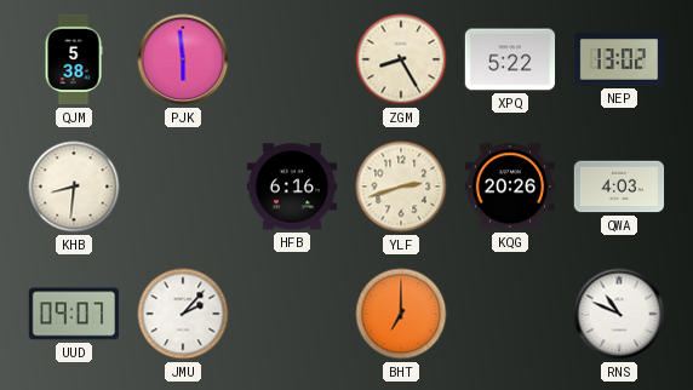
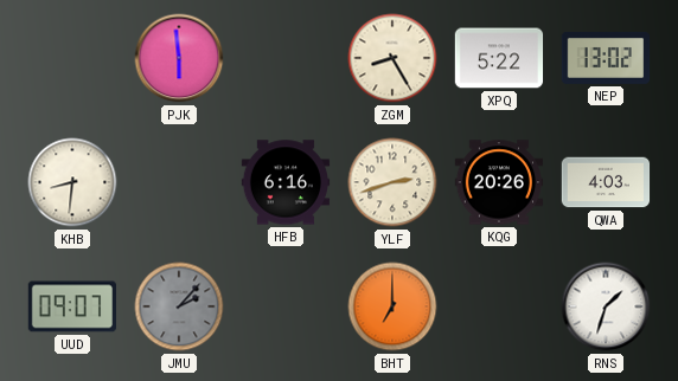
QJM: 5:38 -> none (74, 59)
JMU dial: white -> grey (179, 306)
RNS: 10:49 -> 1:33 (606, 306)
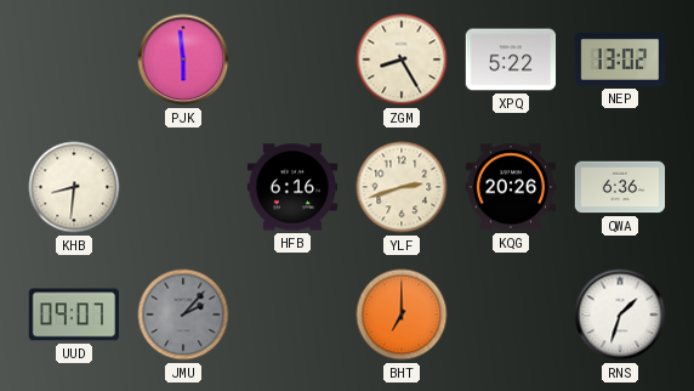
QWA: 4:03 -> 6:36 (620, 187)
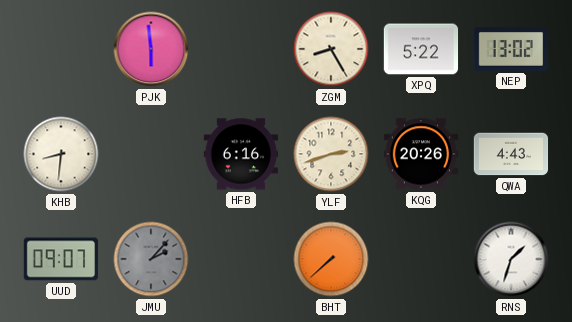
QWA: 6:36 -> 4:43 (511, 154)
BHT: 7:00 -> 7:38 (331, 259)
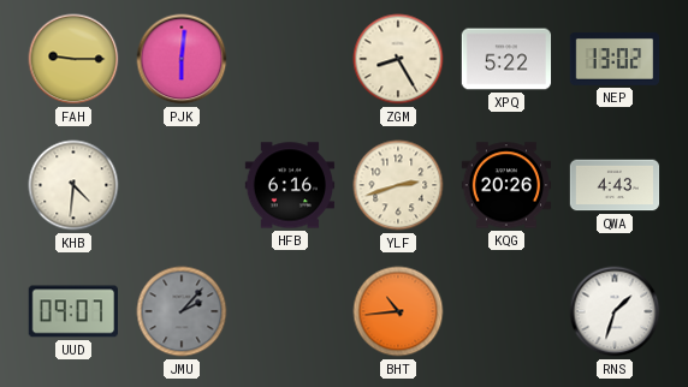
FAH: none -> 9:15 (73, 59)
PJK: 5:59 -> 6:01 (182, 59)
KHB: 8:31 -> 4:31 (73, 185)
BHT: 7:38 -> 10:44 (398, 311)
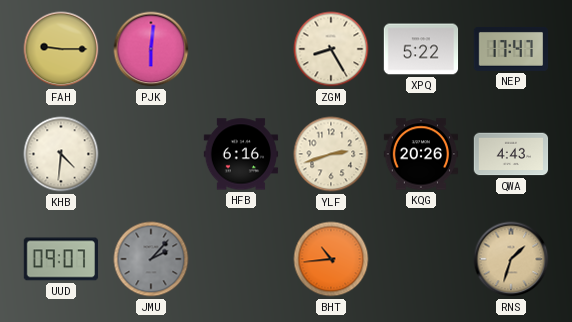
NEP: 13:02 -> 17:47 (511, 49)
RNS dial: white -> champagne (511, 259)
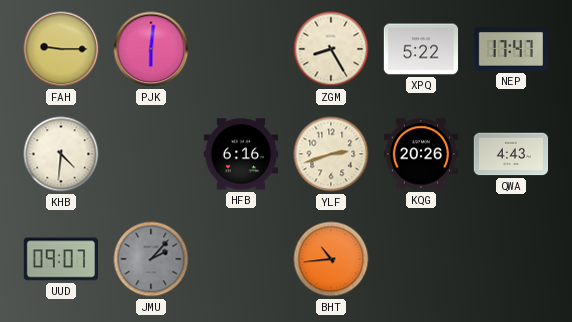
RNS: 1:33 -> none (511, 259)
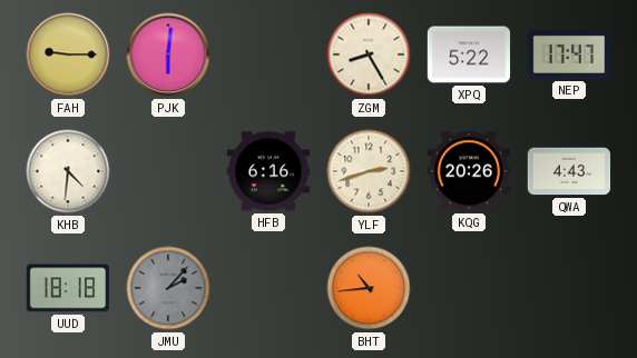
UUD: 09:07 -> 18:18 (67, 288)
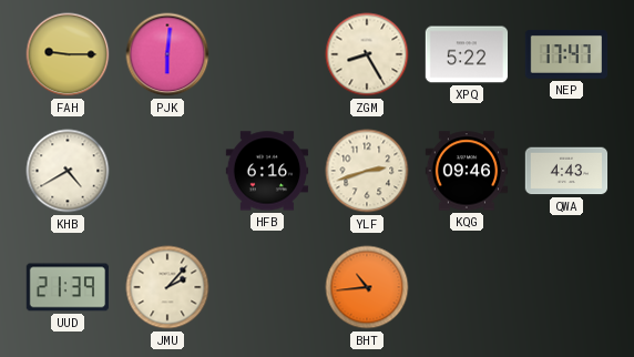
KHB: 4:31 -> 4:40 (68, 171)
KQG: 20:26 -> 09:46 (467, 171)
UUD: 18:18 -> 21:39 (67, 287)
JMU dial: grey -> cream (167, 287)
